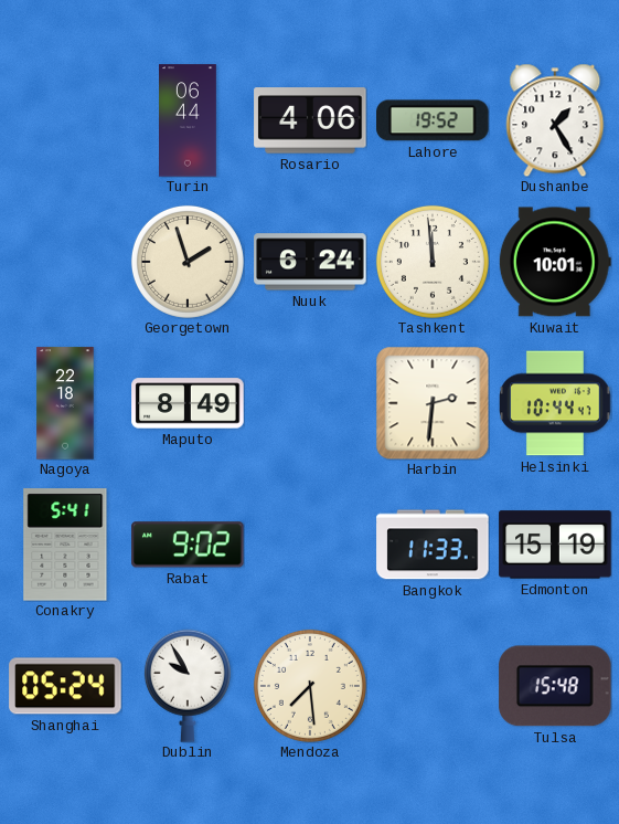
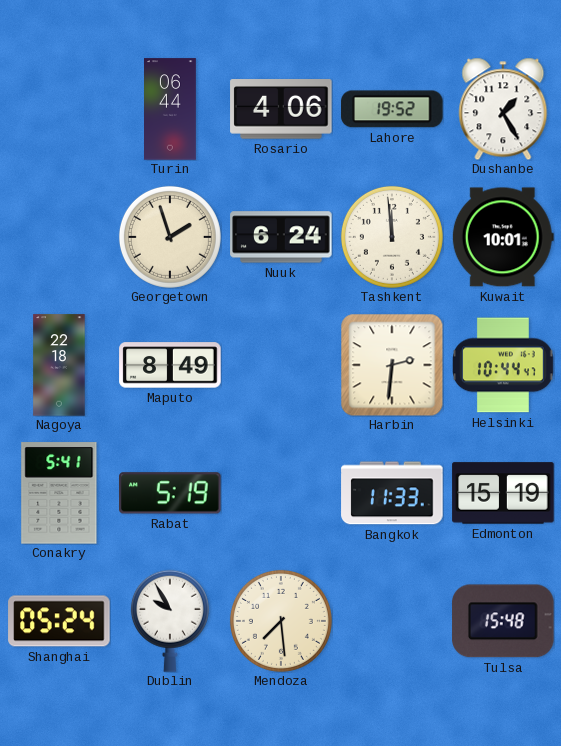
Rabat: 9:02 -> 5:19 (170, 493)
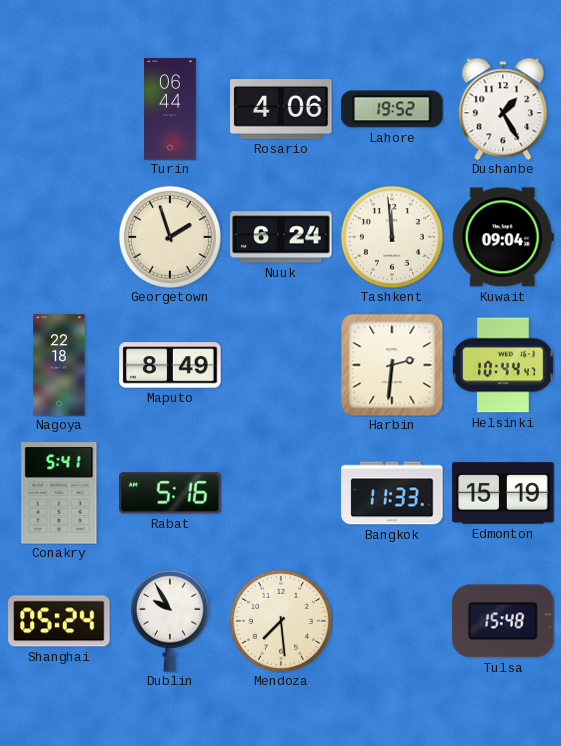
Kuwait: 10:01 -> 09:04 (503, 237)
Rabat: 5:19 -> 5:16 (170, 493)
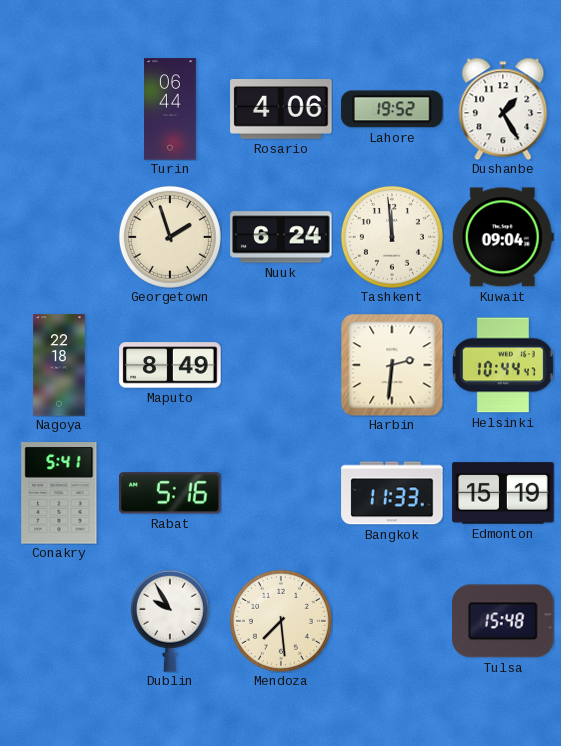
Shanghai: 05:24 -> none (59, 621)
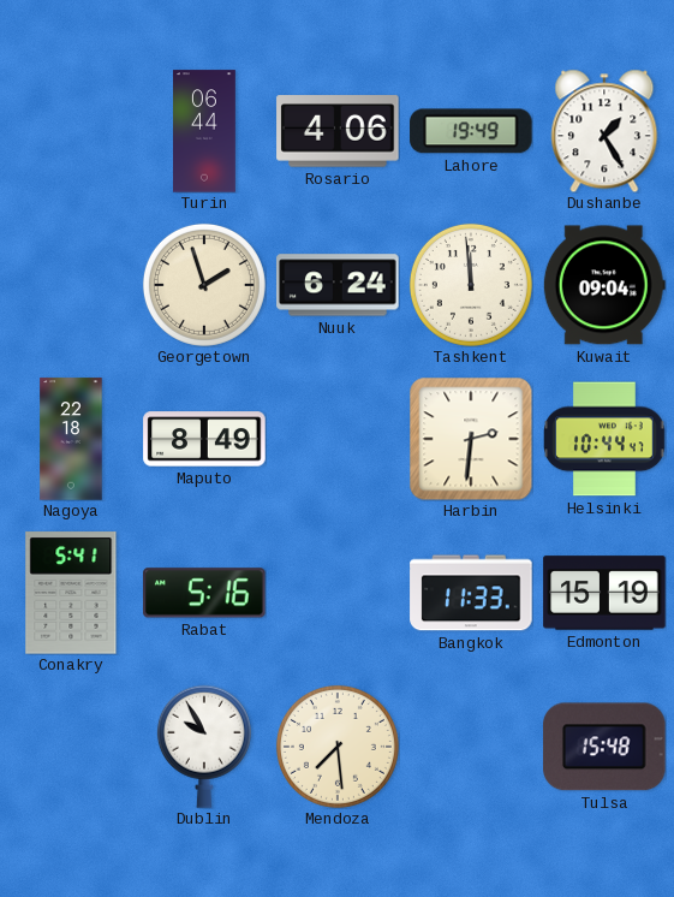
Lahore: 19:52 -> 19:49 (471, 131)
